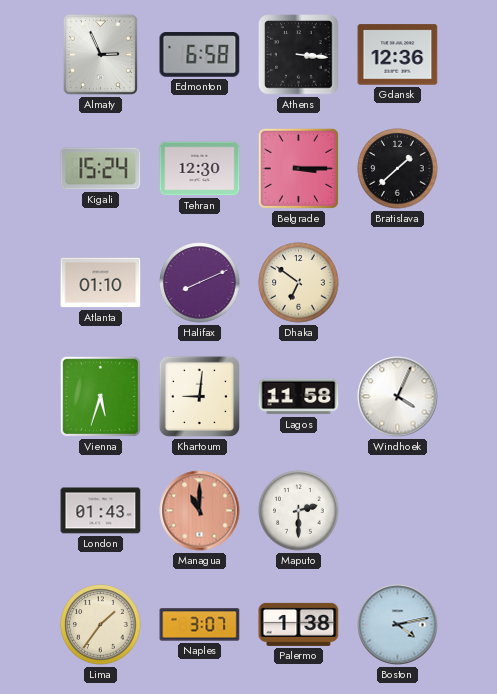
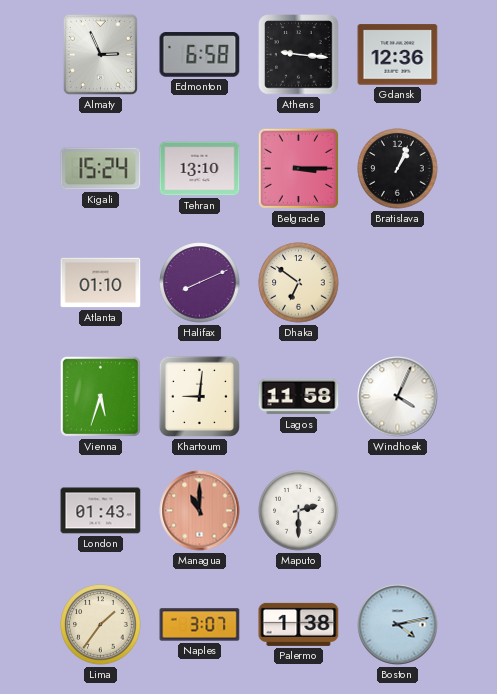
Athens: 3:16 -> 9:16 (299, 55)
Tehran: 12:30 -> 13:10 (200, 169)
Bratislava: 1:38 -> 1:04 (398, 169)
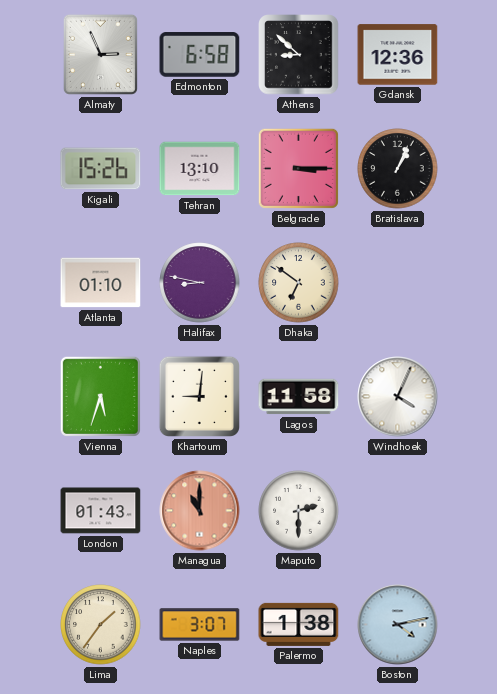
Athens: 9:16 -> 8:52 (299, 55)
Kigali: 15:24 -> 15:26 (101, 169)
Halifax: 8:11 -> 8:47 (200, 283)
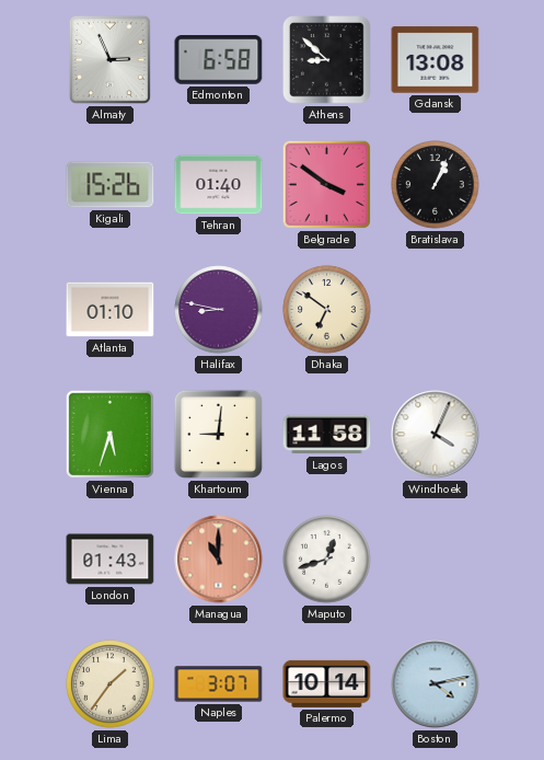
Gdansk: 12:36 -> 13:08 (436, 60)
Tehran: 13:10 -> 01:40 (219, 185)
Belgrade: 3:15 -> 3:51 (326, 184)
Maputo: 2:30 -> 12:42 (327, 560)
Palermo: 1:38 -> 10:14 (327, 683)
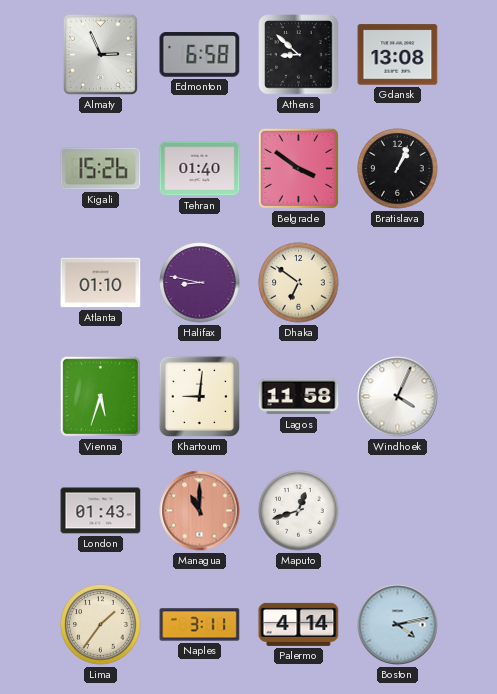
Naples: 3:07 -> 3:11 (200, 625)
Palermo: 10:14 -> 4:14 (299, 624)
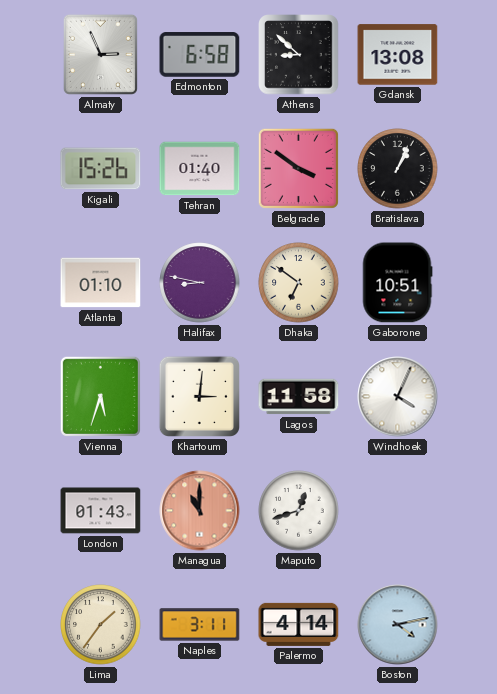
Gaborone: none -> 10:51 (397, 283)
Khartoum: 9:01 -> 3:01 (199, 396)
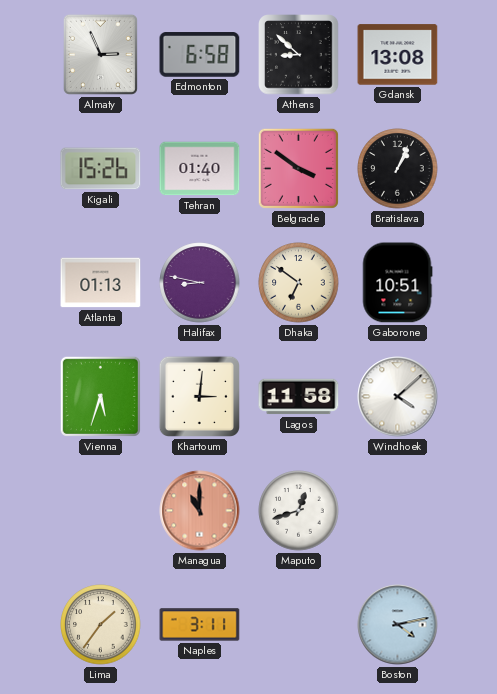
Atlanta: 01:10 -> 01:13 (101, 283)
Windhoek: 4:04 -> 4:08 (398, 397)
London: 01:43 -> none (101, 511)
Palermo: 4:14 -> none (299, 624)
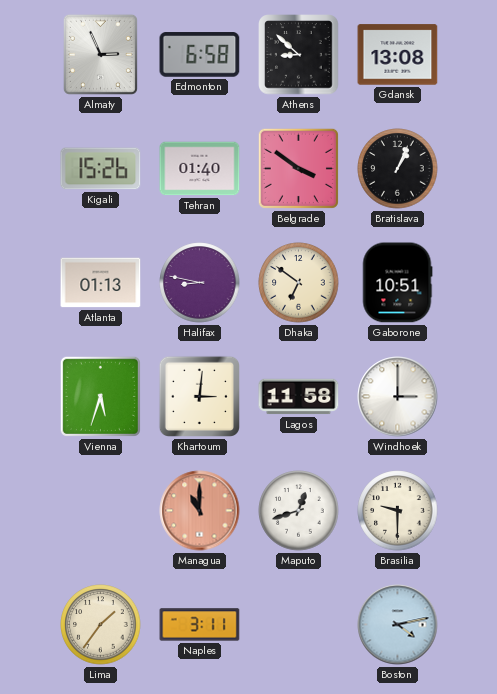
Windhoek: 4:08 -> 3:00 (398, 397)
Brasilia: none -> 9:30 (398, 511)
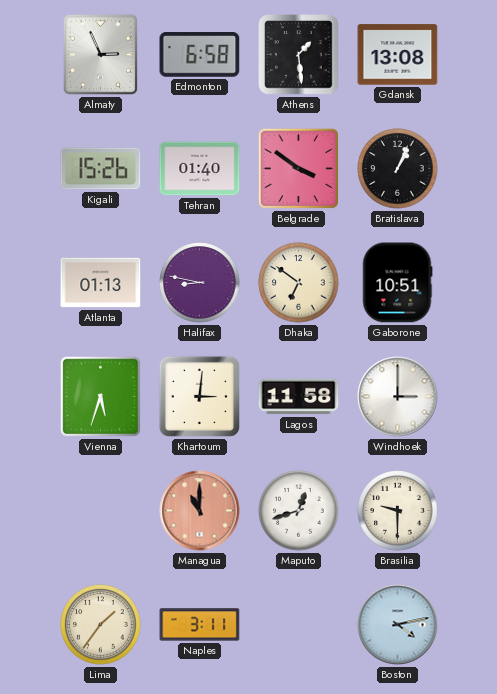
Athens: 8:52 -> 1:29 (299, 55)
